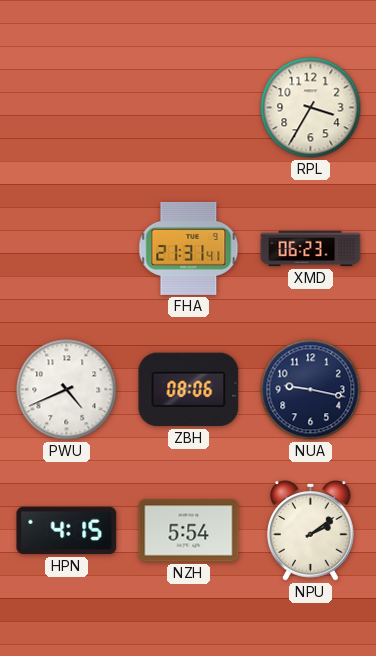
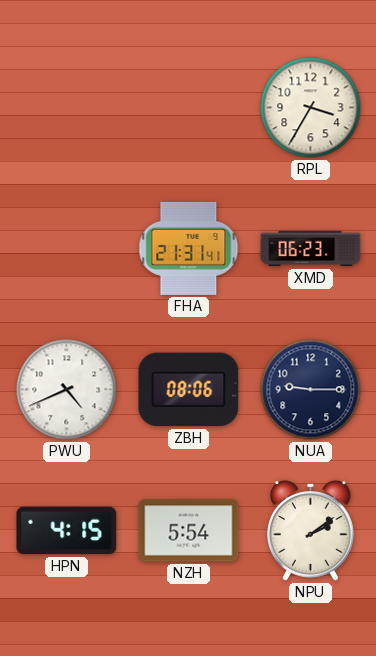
NUA: 9:17 -> 9:15 (311, 390)
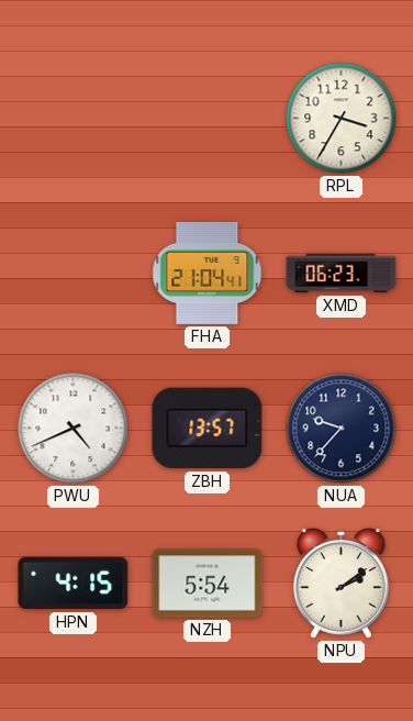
FHA: 21:31 -> 21:04 (208, 273)
ZBH: 08:06 -> 13:57 (208, 429)
NUA: 9:15 -> 9:37 (342, 429)
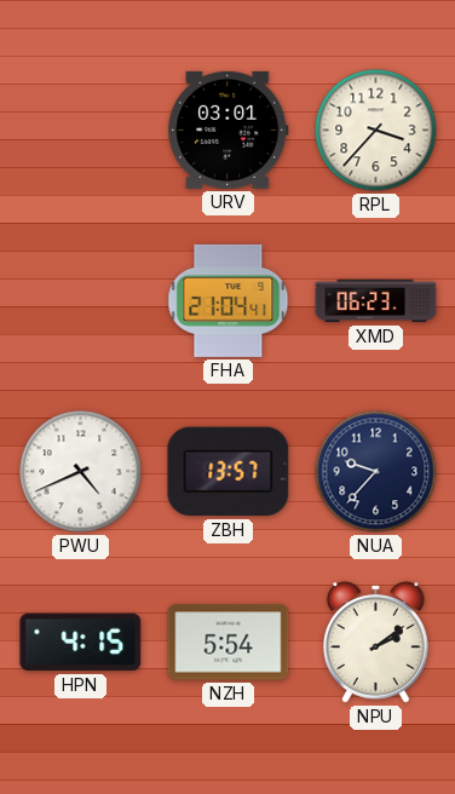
URV: none -> 03:01 (229, 130)
RPL: 3:35 -> 3:37 (376, 131)
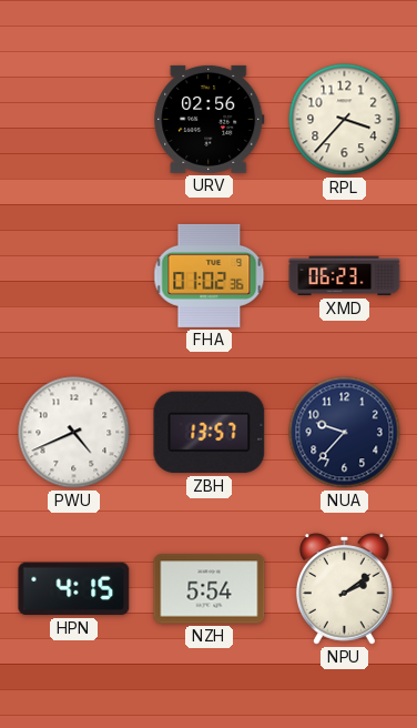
URV: 03:01 -> 02:56 (210, 119)
FHA: 21:04 -> 01:02 (210, 275)
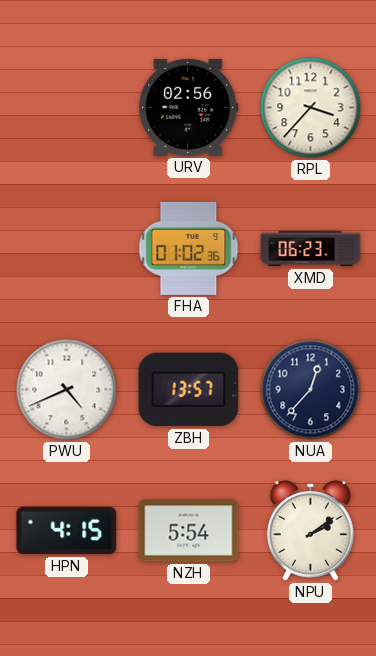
NUA: 9:37 -> 12:37 (311, 390)
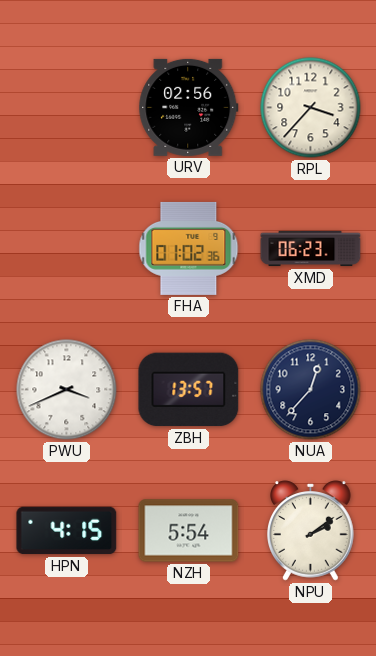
PWU: 4:41 -> 3:41 (67, 390)
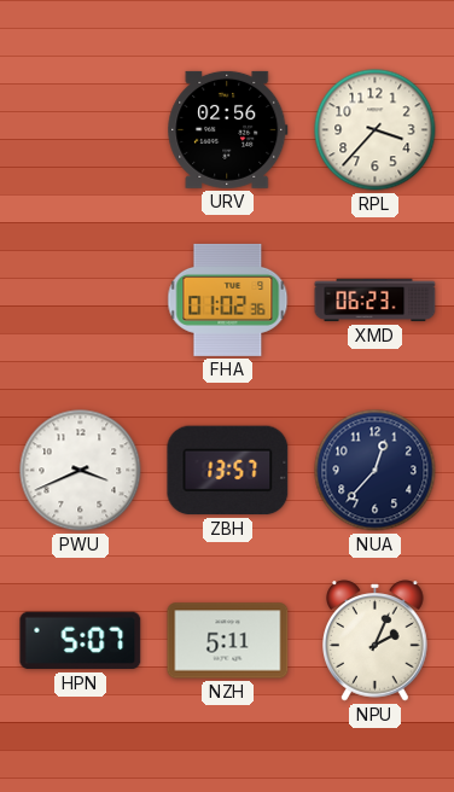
HPN: 4:15 -> 5:07 (81, 641)
NZH: 5:54 -> 5:11 (228, 641)
NPU: 2:09 -> 2:04 (376, 641)
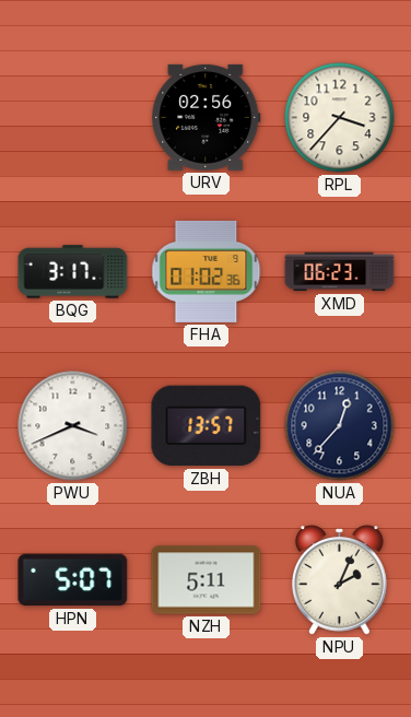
BQG: none -> 3:17 (73, 272)
